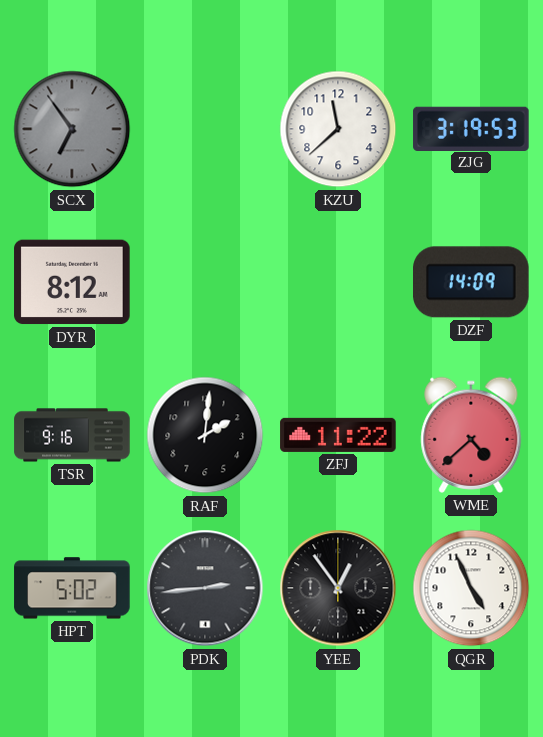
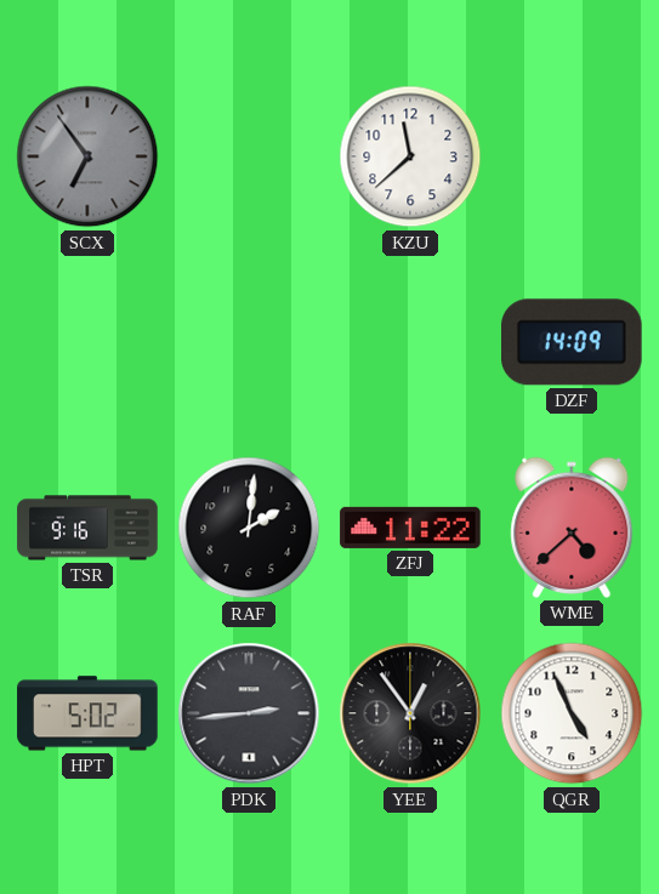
ZJG: 3:19 -> none (471, 128)
DYR: 8:12 -> none (72, 282)
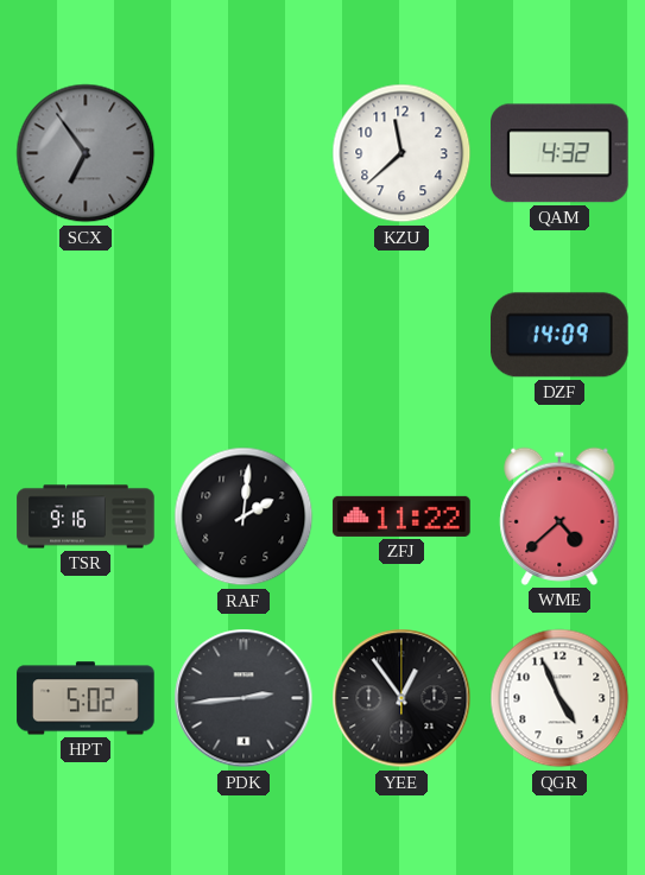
QAM: none -> 4:32 (561, 153)
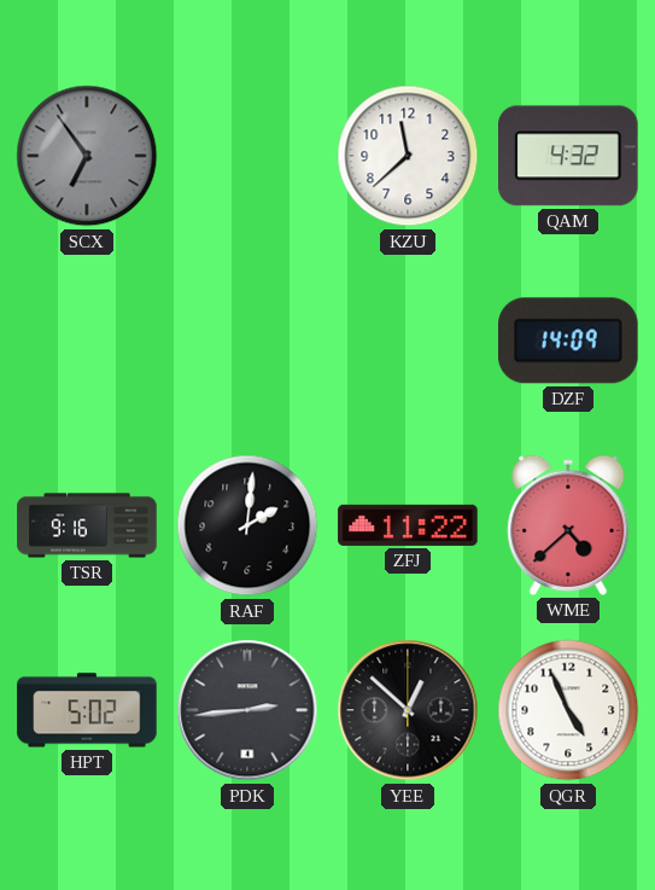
YEE: 12:54 -> 12:52 (408, 710)
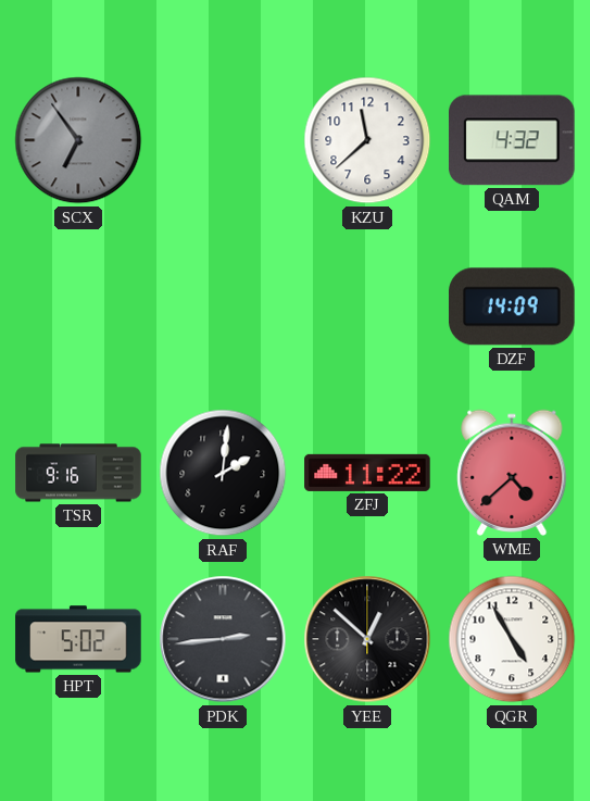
QGR: 4:56 -> 4:55 (512, 639)
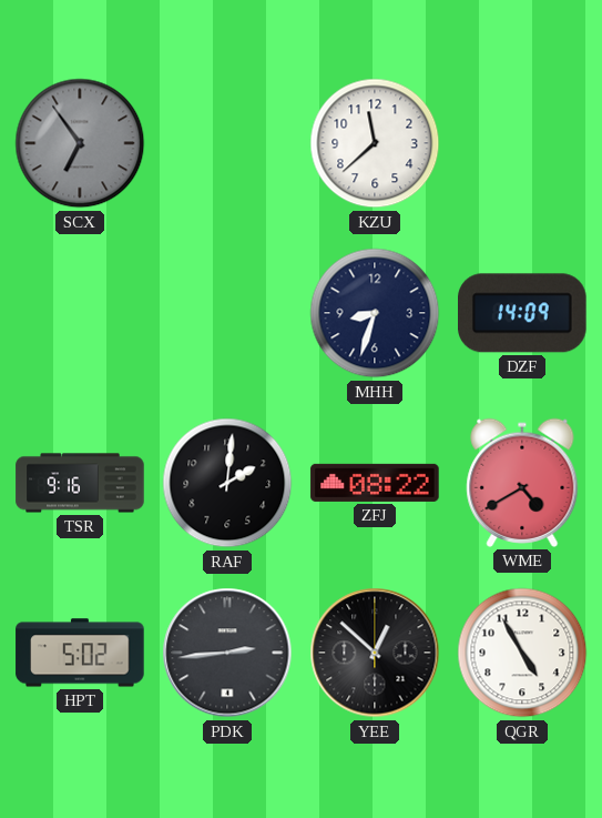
QAM: 4:32 -> none (513, 140)
MHH: none -> 8:33 (375, 313)
ZFJ: 11:22 -> 08:22 (375, 483)
WME: 4:38 -> 4:40 (522, 483)
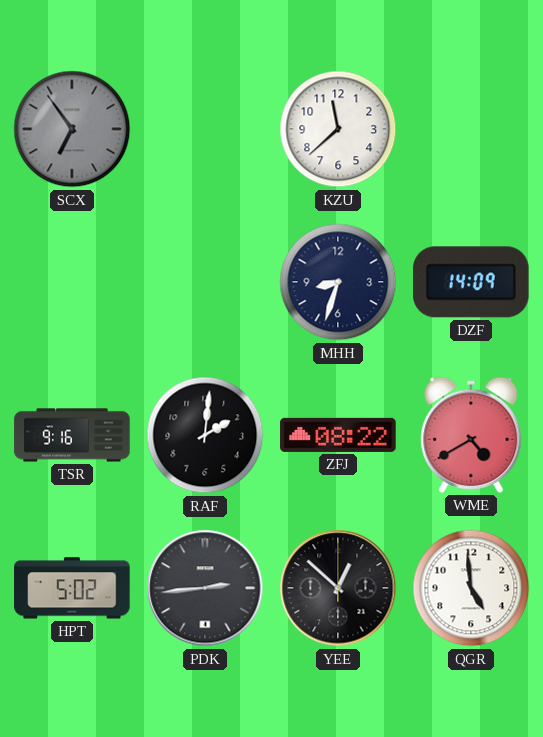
QGR: 4:55 -> 4:59 (471, 588)
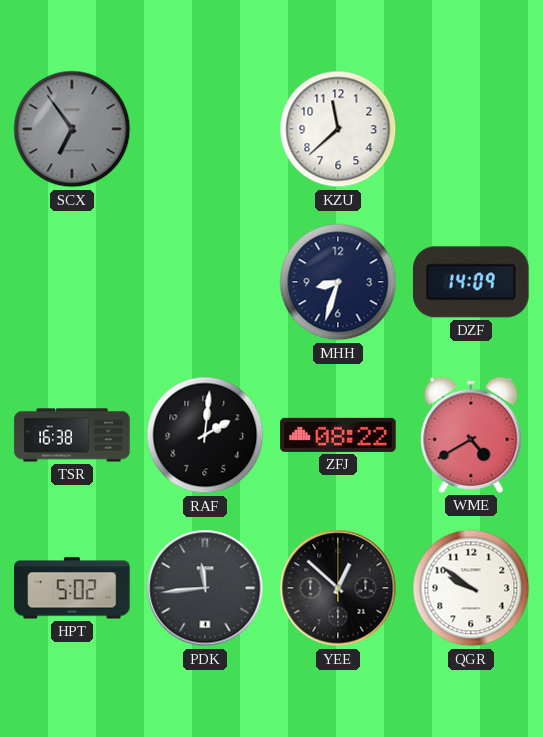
TSR: 9:16 -> 16:38 (72, 435)
PDK: 2:44 -> 11:44 (205, 588)
QGR: 4:59 -> 9:51 (471, 588)
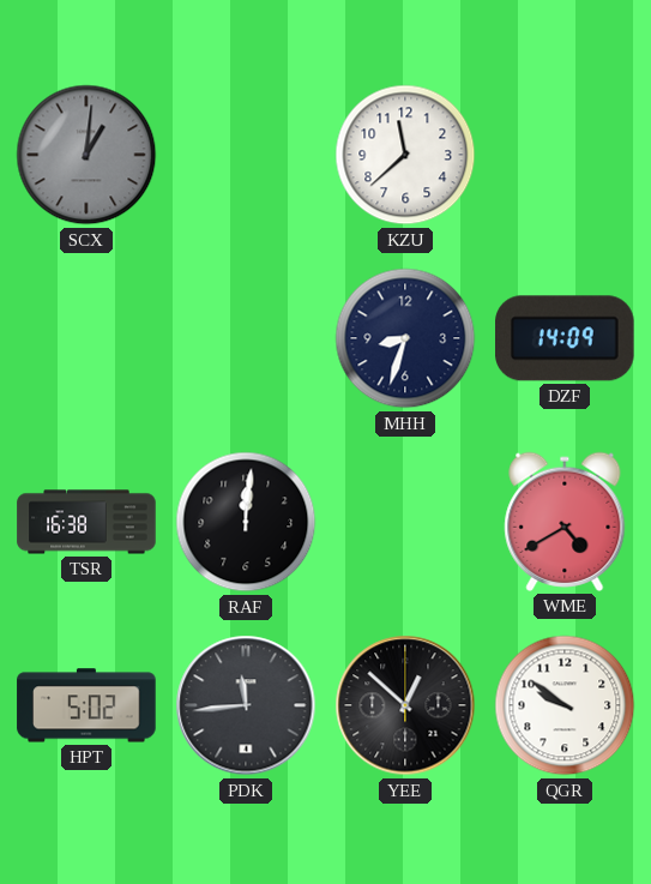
SCX: 6:54 -> 1:01 (86, 155)
RAF: 2:01 -> 12:01 (246, 522)
ZFJ: 08:22 -> none (338, 435)
